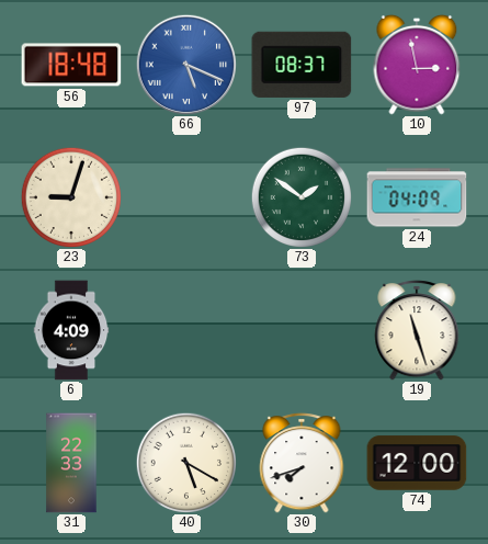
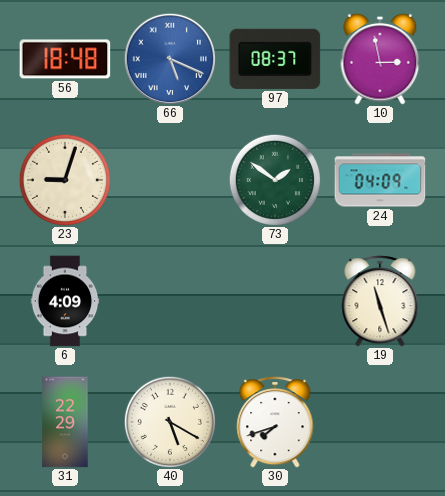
31: 22:33 -> 22:29 (65, 422)
74: 12:00 -> none (417, 463)
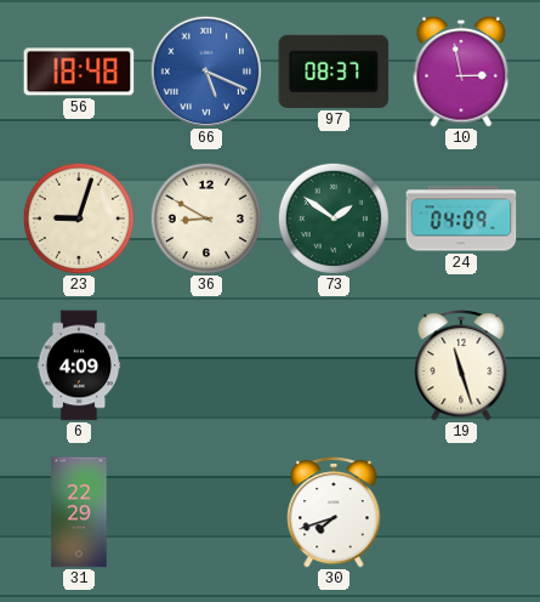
36: none -> 8:50 (205, 217)
40: 5:20 -> none (169, 421)
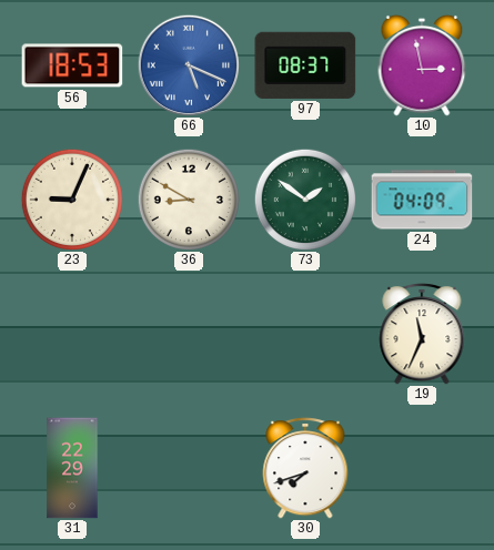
56: 18:48 -> 18:53 (72, 65)
23: 9:03 -> 9:04 (71, 198)
6: 4:09 -> none (79, 365)
19: 11:27 -> 11:34 (422, 335)
